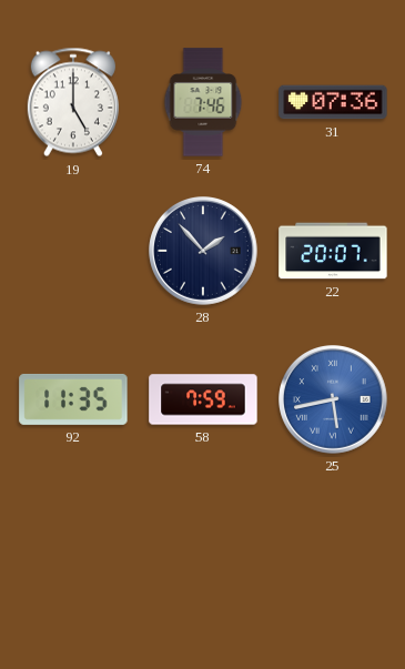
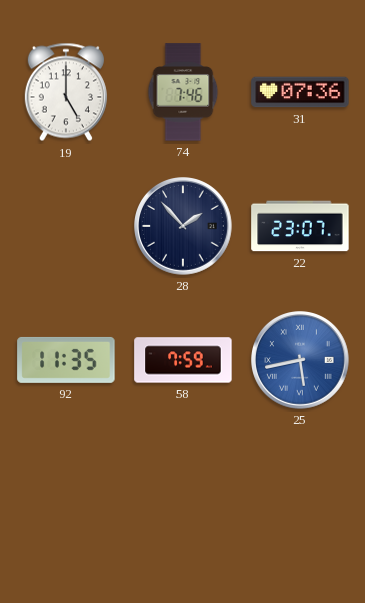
22: 20:07 -> 23:07 (300, 226)
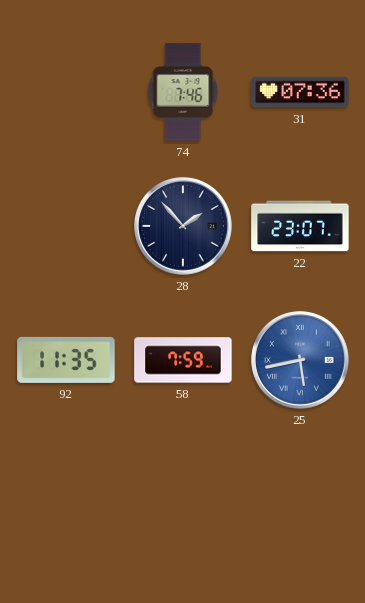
19: 5:00 -> none (66, 92)
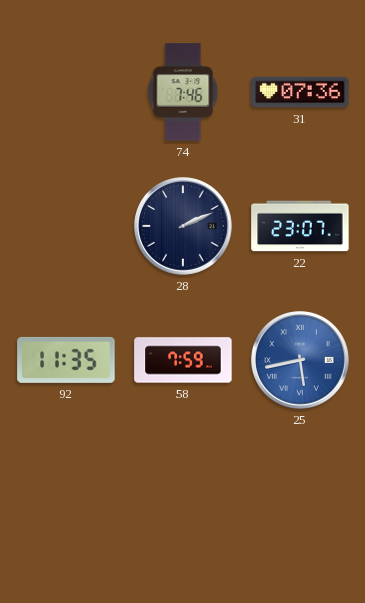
28: 1:53 -> 2:11 (184, 227)
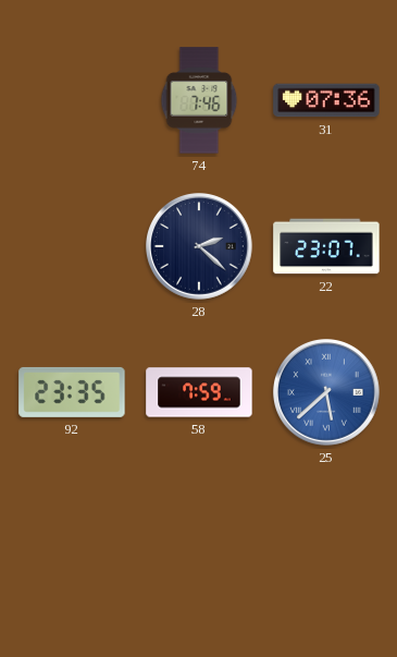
28: 2:11 -> 2:22 (200, 247)
92: 11:35 -> 23:35 (72, 392)
25: 5:43 -> 5:38 (327, 393)
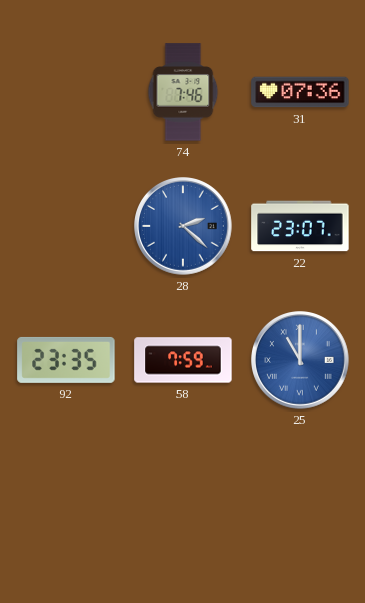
28 dial: navy -> blue (184, 227)
25: 5:38 -> 11:00 (301, 361)
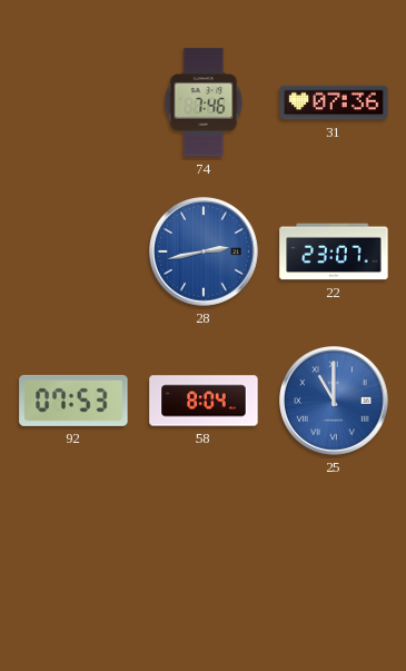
28: 2:22 -> 2:43 (205, 253)
92: 23:35 -> 07:53 (73, 401)
58: 7:59 -> 8:04 (204, 401)
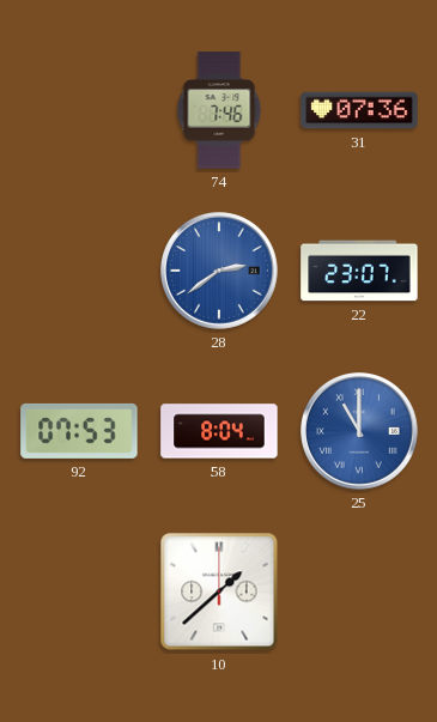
28: 2:43 -> 2:39 (220, 272)
10: none -> 1:38 (219, 591)
